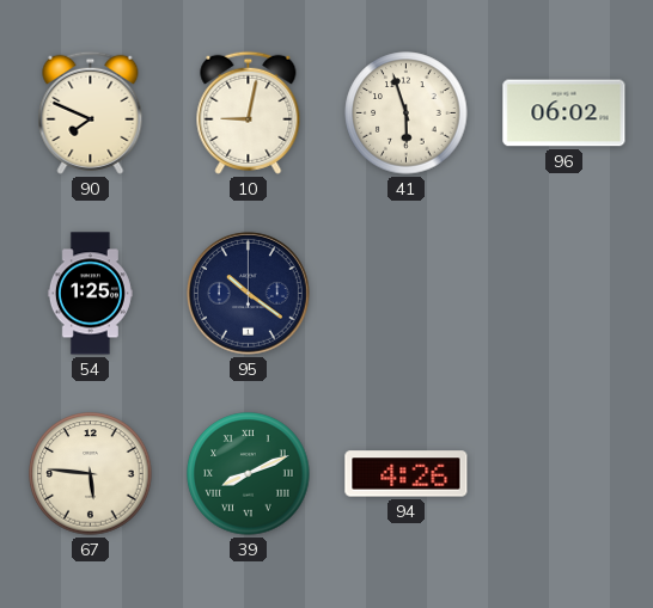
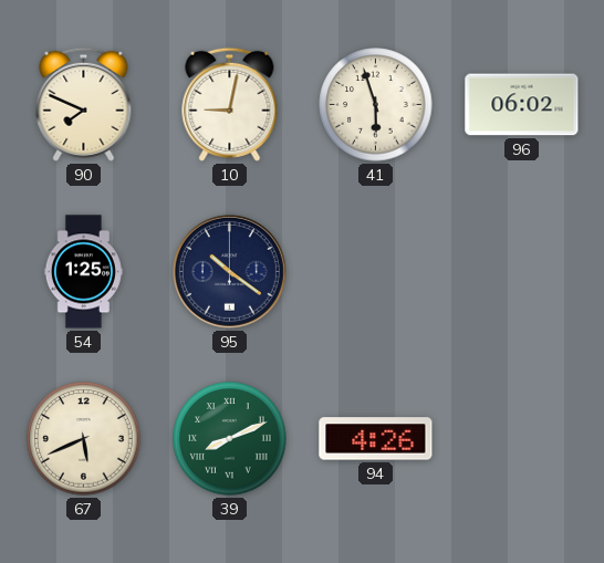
67: 5:46 -> 5:41 (84, 439)
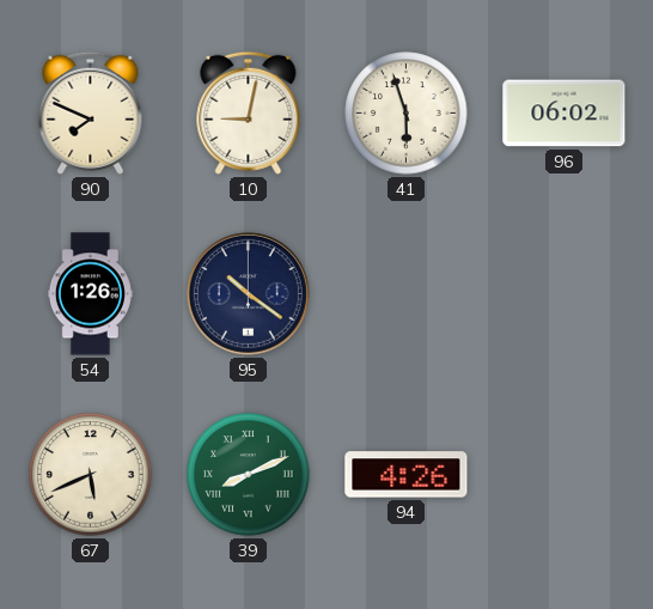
54: 1:25 -> 1:26 (90, 294)
